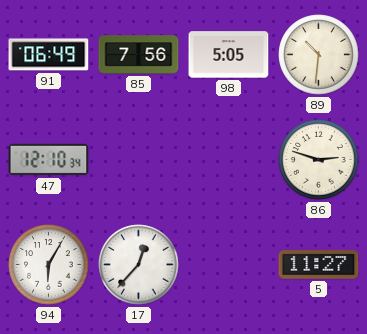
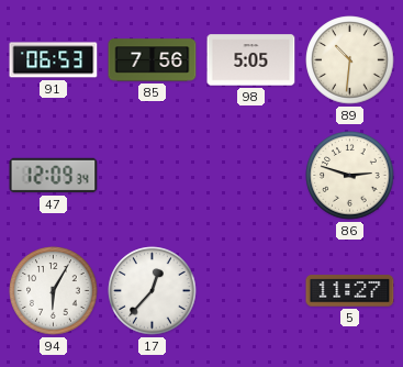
91: 06:49 -> 06:53 (54, 60)
47: 12:10 -> 12:09 (54, 176)
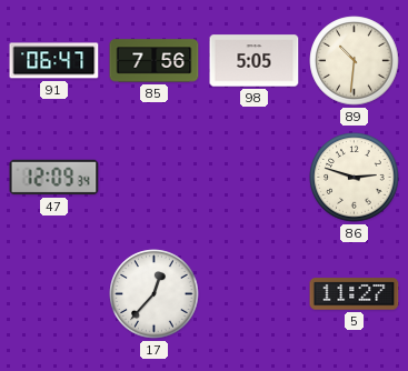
91: 06:53 -> 06:47 (54, 61)
94: 6:05 -> none (54, 291)
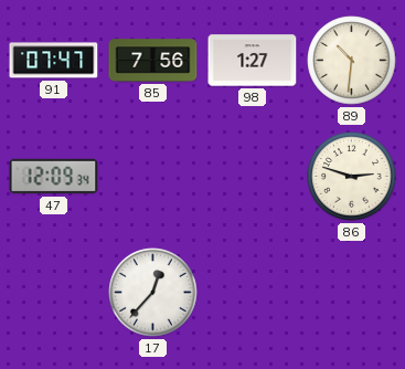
91: 06:47 -> 07:47 (54, 61)
98: 5:05 -> 1:27 (253, 61)
5: 11:27 -> none (355, 294)
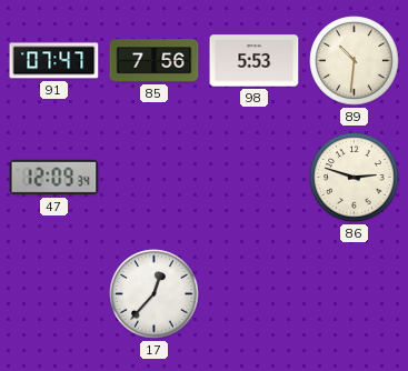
98: 1:27 -> 5:53 (255, 61)
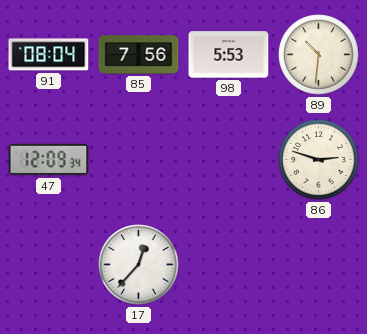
91: 07:47 -> 08:04 (49, 55)
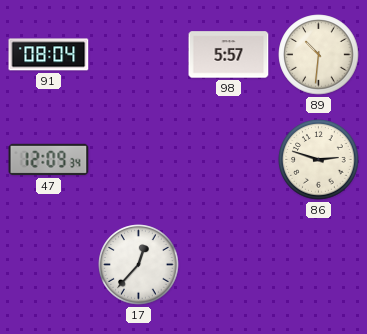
85: 7:56 -> none (139, 55)
98: 5:53 -> 5:57 (229, 55)
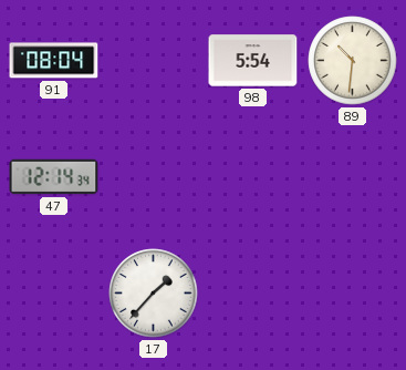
98: 5:57 -> 5:54 (253, 61)
47: 12:09 -> 12:14 (54, 177)
86: 2:48 -> none (319, 160)
17: 12:37 -> 1:37 (154, 294)
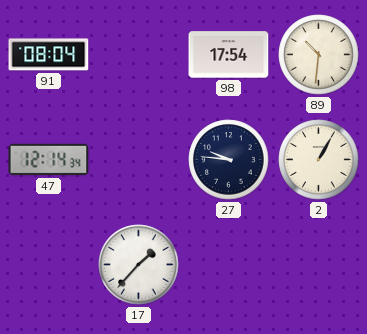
98: 5:54 -> 17:54 (229, 55)
27: none -> 9:46 (229, 160)
2: none -> 1:05 (319, 160)
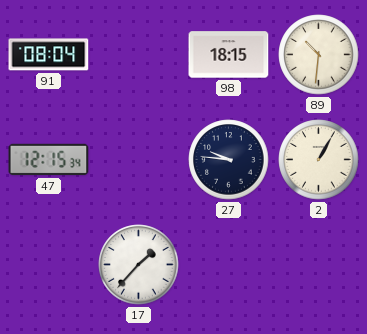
98: 17:54 -> 18:15 (229, 55)
47: 12:14 -> 12:15 (49, 160)
